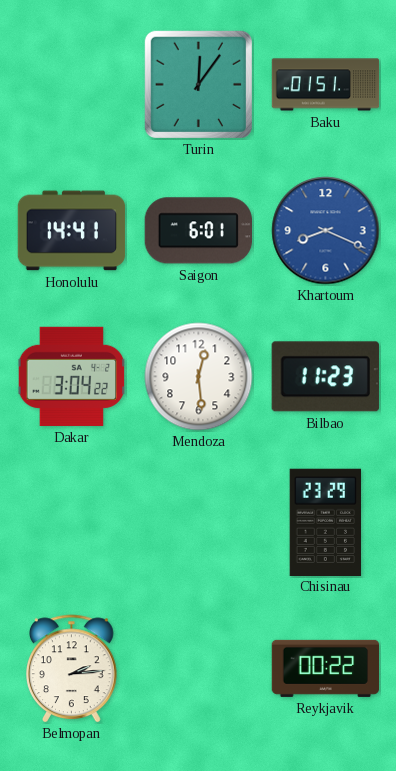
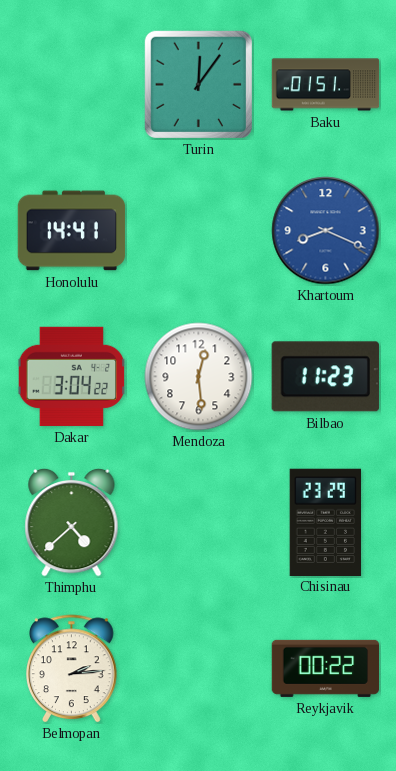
Saigon: 6:01 -> none (198, 231)
Thimphu: none -> 4:38 (72, 522)
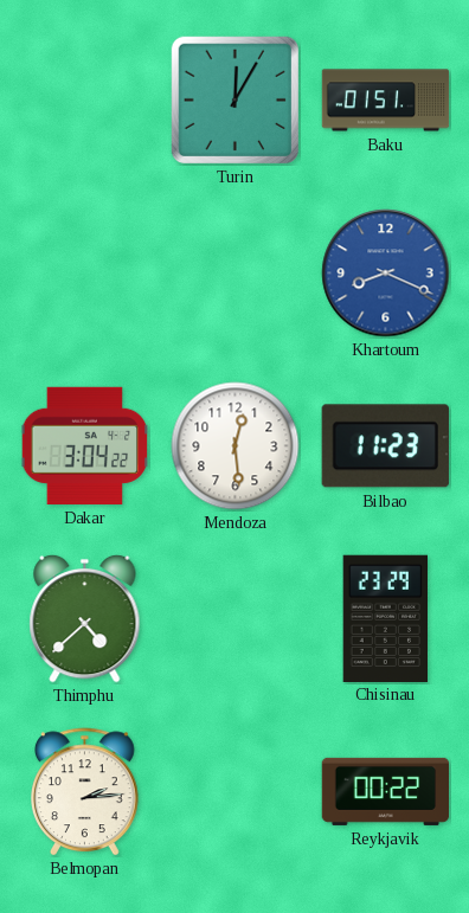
Turin: 12:06 -> 12:05 (234, 99)
Honolulu: 14:41 -> none (72, 231)
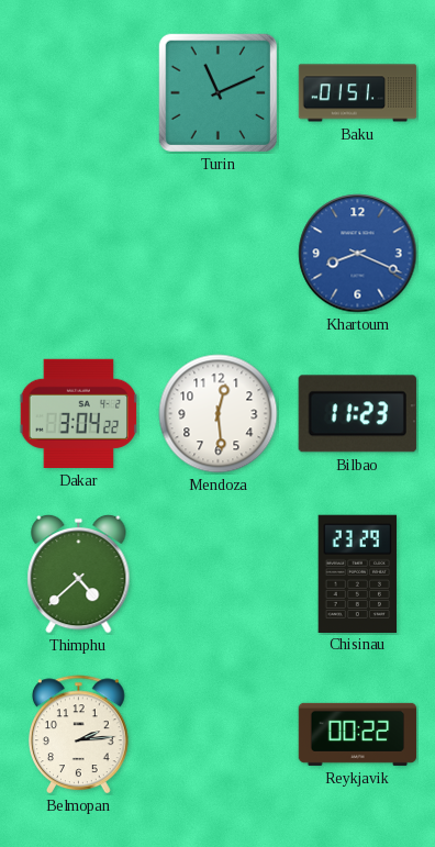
Turin: 12:05 -> 11:11 (217, 92)
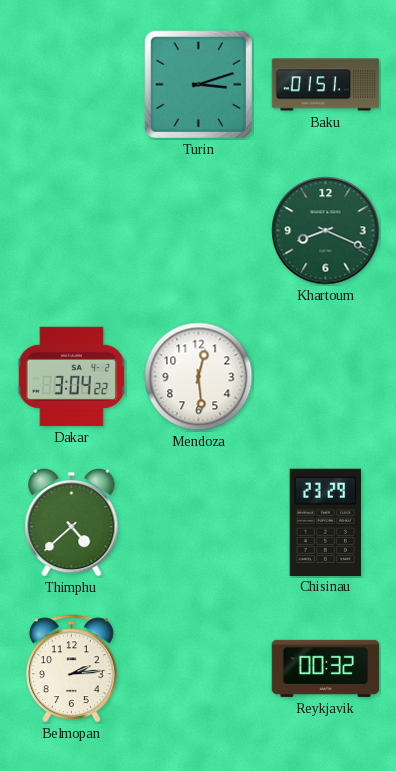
Turin: 11:11 -> 3:12 (198, 84)
Khartoum dial: blue -> green (326, 231)
Bilbao: 11:23 -> none (357, 414)
Reykjavik: 00:22 -> 00:32 (326, 668)
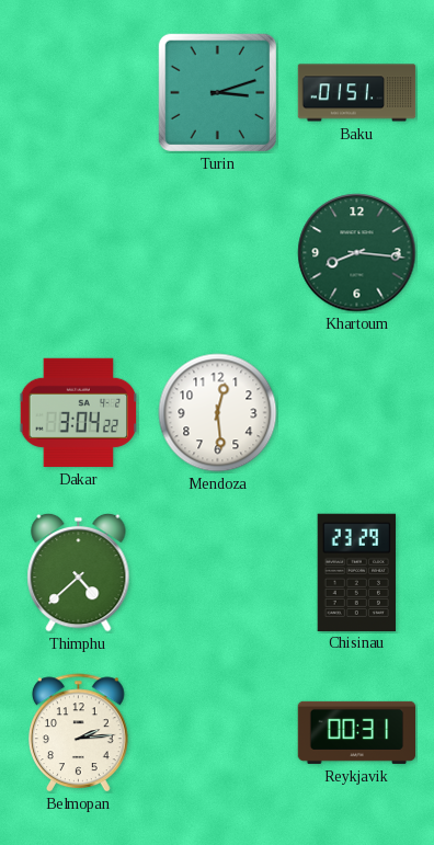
Khartoum: 8:19 -> 8:16 (357, 253)
Reykjavik: 00:32 -> 00:31 (357, 732)
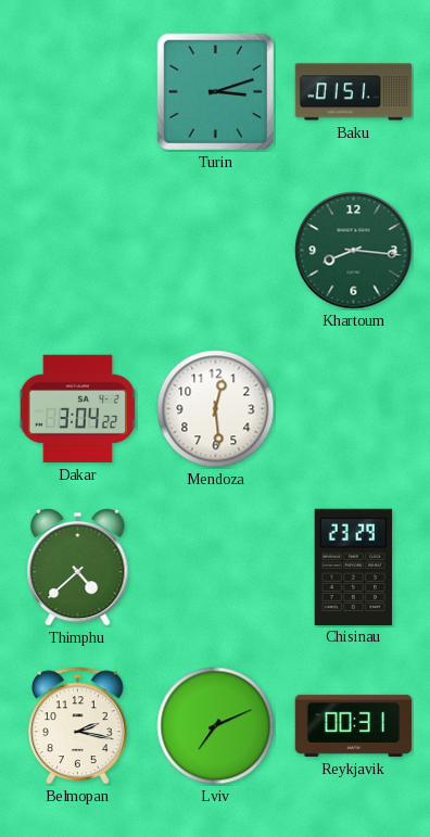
Belmopan: 2:14 -> 2:17 (78, 726)
Lviv: none -> 7:11 (216, 726)
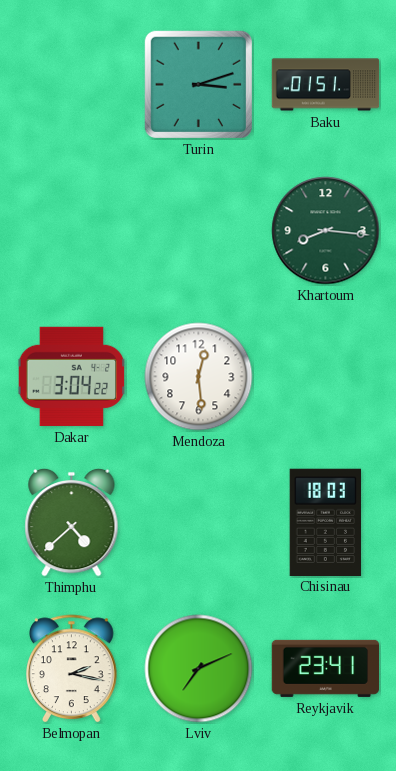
Chisinau: 23:29 -> 18:03 (326, 522)
Reykjavik: 00:31 -> 23:41 (326, 668)
